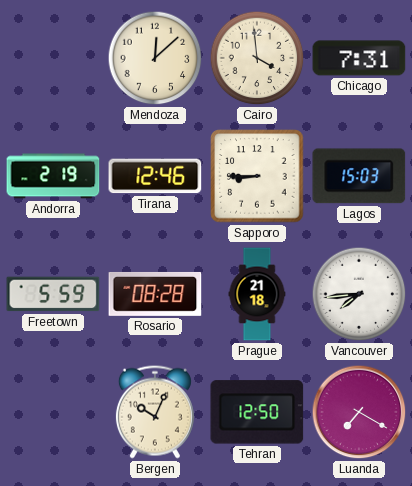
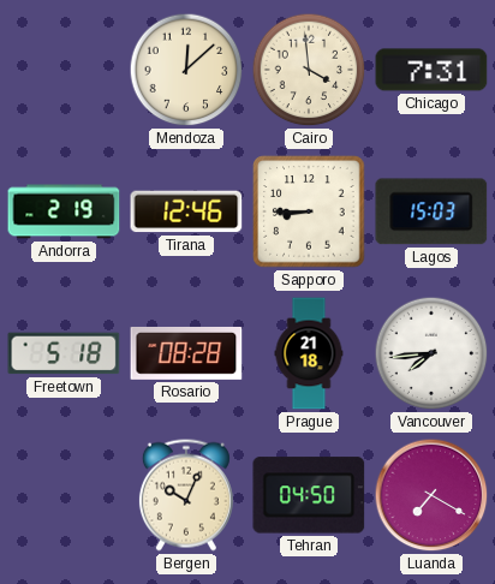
Freetown: 5:59 -> 5:18 (64, 353)
Tehran: 12:50 -> 04:50 (309, 495)
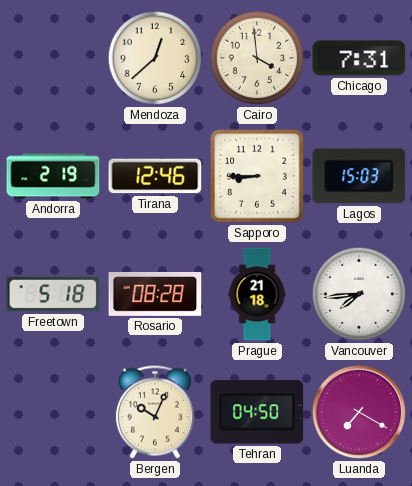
Mendoza: 12:08 -> 12:38 (155, 58)
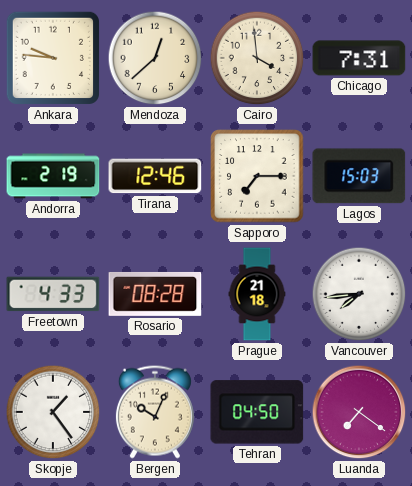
Ankara: none -> 9:46 (53, 58)
Sapporo: 8:45 -> 7:15 (257, 176)
Freetown: 5:18 -> 4:33 (53, 294)
Skopje: none -> 1:24 (53, 412)
Luanda: 7:20 -> 7:21 (359, 412)
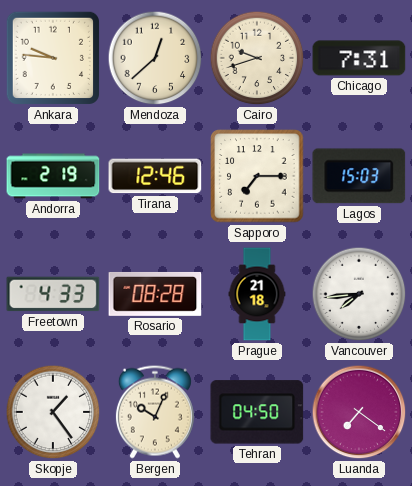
Cairo: 3:59 -> 9:42 (257, 58)
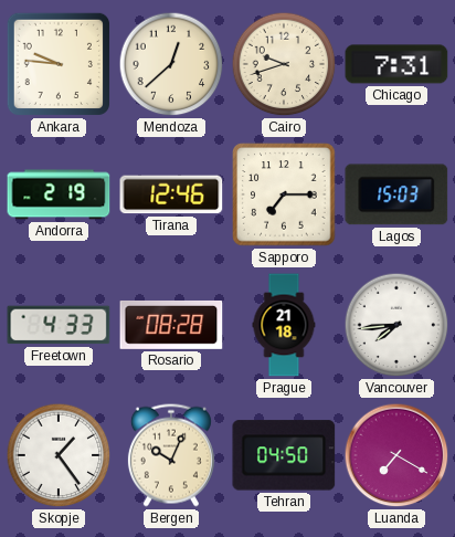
Luanda: 7:21 -> 7:20 (396, 455)
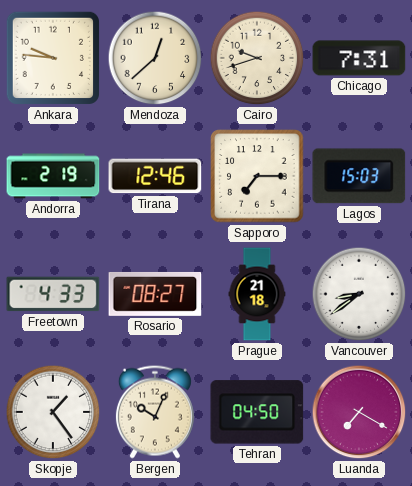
Rosario: 08:28 -> 08:27 (155, 294)
Vancouver: 7:44 -> 8:39 (359, 294)
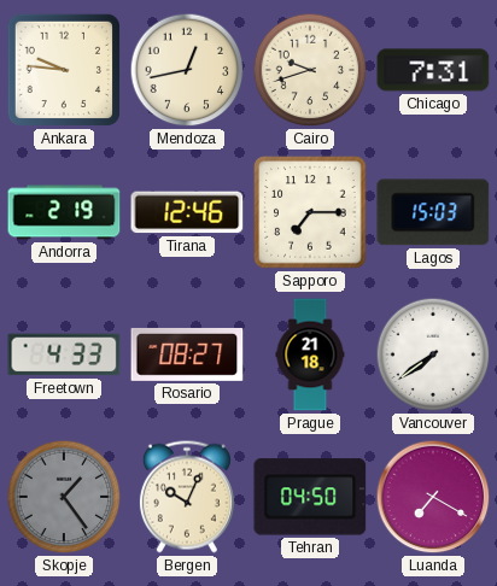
Mendoza: 12:38 -> 12:43 (187, 70)
Vancouver: 8:39 -> 7:39 (433, 354)
Skopje dial: white -> grey (64, 497)
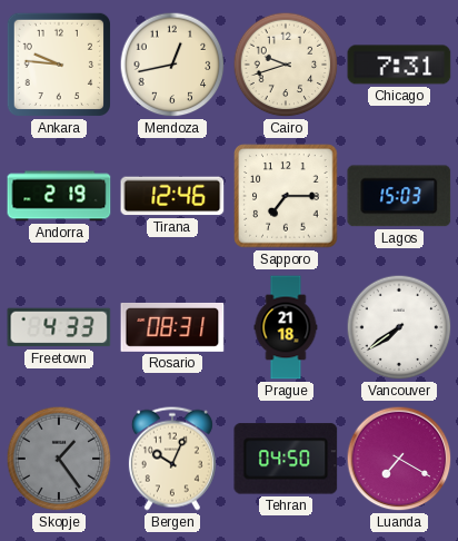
Rosario: 08:27 -> 08:31 (172, 327)
